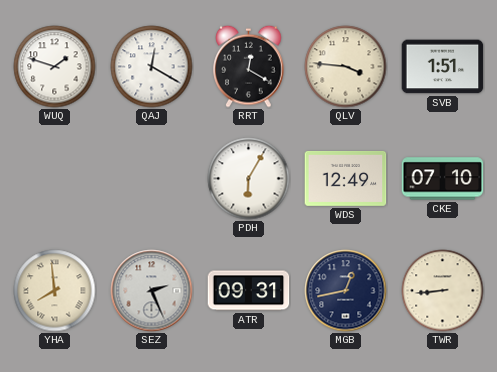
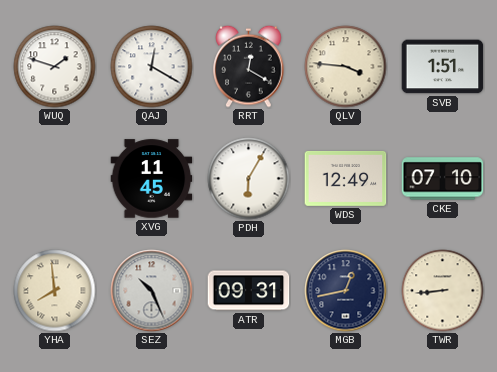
XVG: none -> 11:45 (152, 179)
SEZ: 2:26 -> 10:26 (152, 291)
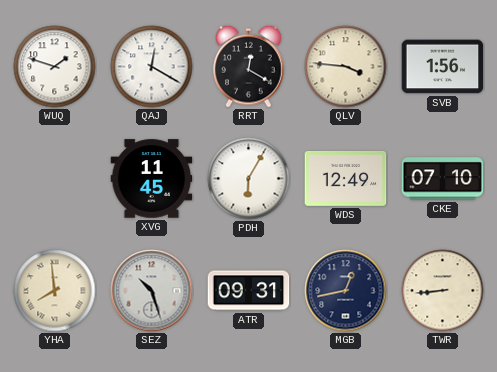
SVB: 1:51 -> 1:56 (443, 67)
SEZ: 10:26 -> 10:27 (152, 291)
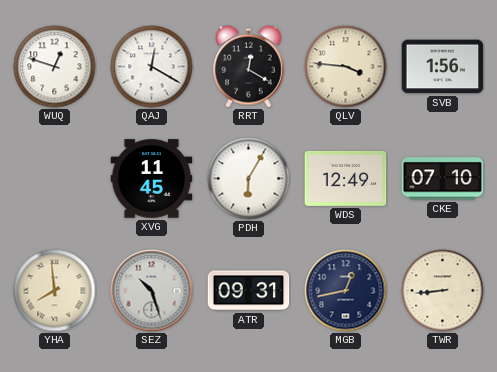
WUQ: 1:48 -> 12:48 (55, 67)
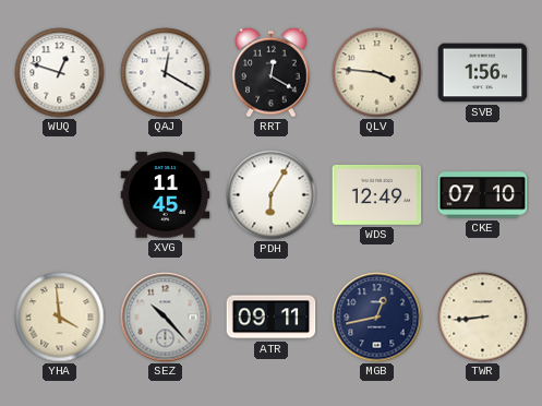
YHA: 7:59 -> 3:59 (60, 318)
SEZ: 10:27 -> 10:23 (166, 318)
ATR: 09:31 -> 09:11 (272, 318)
